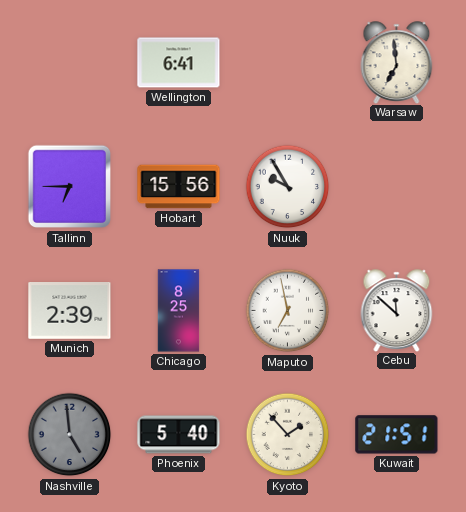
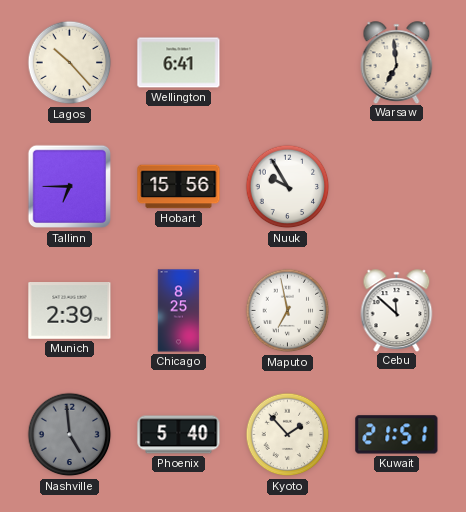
Lagos: none -> 10:23 (70, 63)
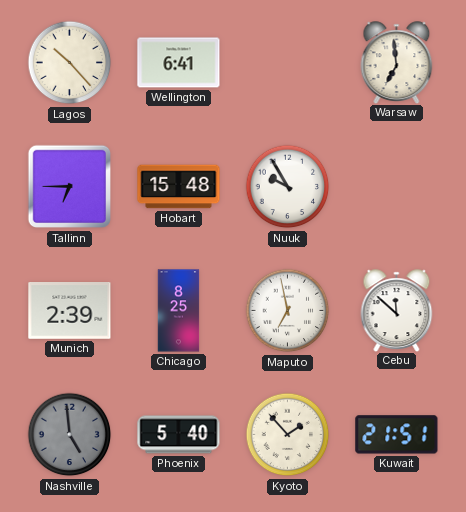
Hobart: 15:56 -> 15:48 (179, 187)
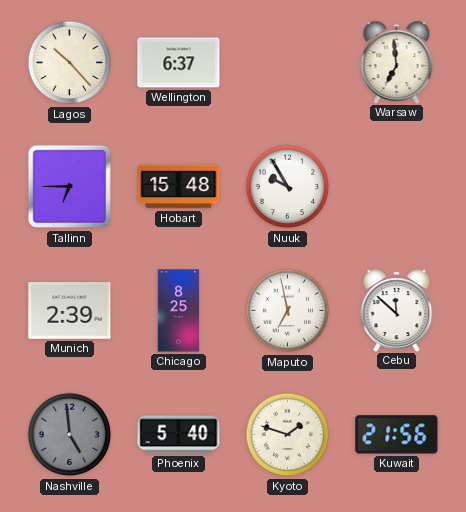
Wellington: 6:41 -> 6:37 (179, 63)
Kyoto: 1:53 -> 1:48 (288, 435)
Kuwait: 21:51 -> 21:56 (397, 435)
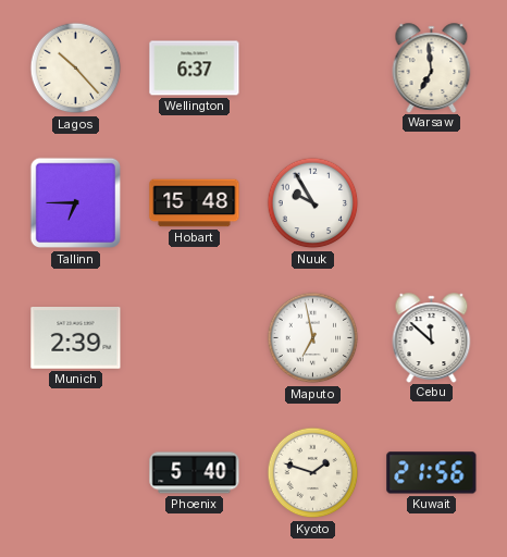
Chicago: 8:25 -> none (179, 311)
Nashville: 4:59 -> none (70, 435)
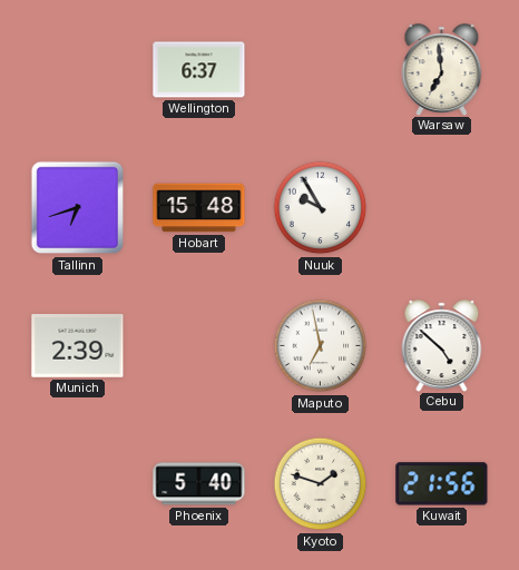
Lagos: 10:23 -> none (76, 69)
Tallinn: 6:45 -> 6:42 (78, 208)
Cebu: 11:52 -> 4:52 (442, 345)
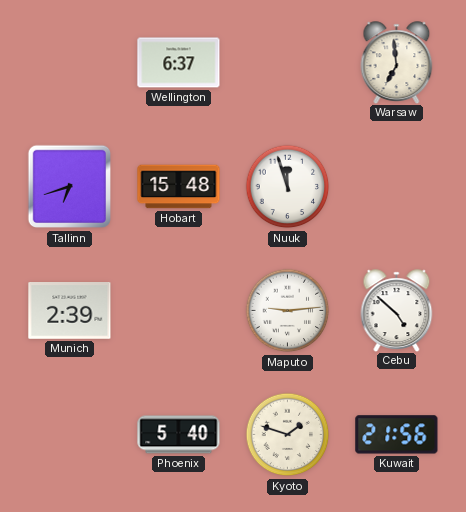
Nuuk: 9:55 -> 11:57 (288, 187)
Maputo: 6:58 -> 9:14 (288, 311)
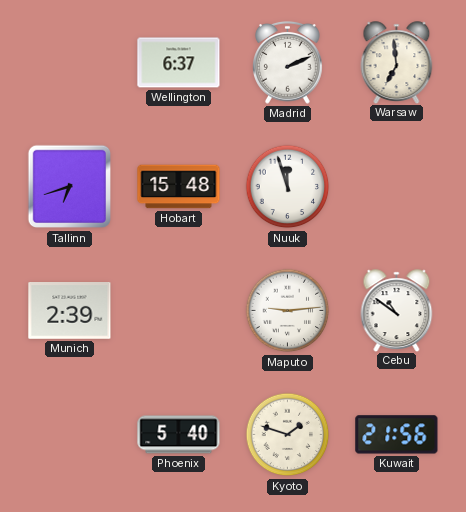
Madrid: none -> 2:11 (288, 62)
Cebu: 4:52 -> 10:51 (397, 310)
